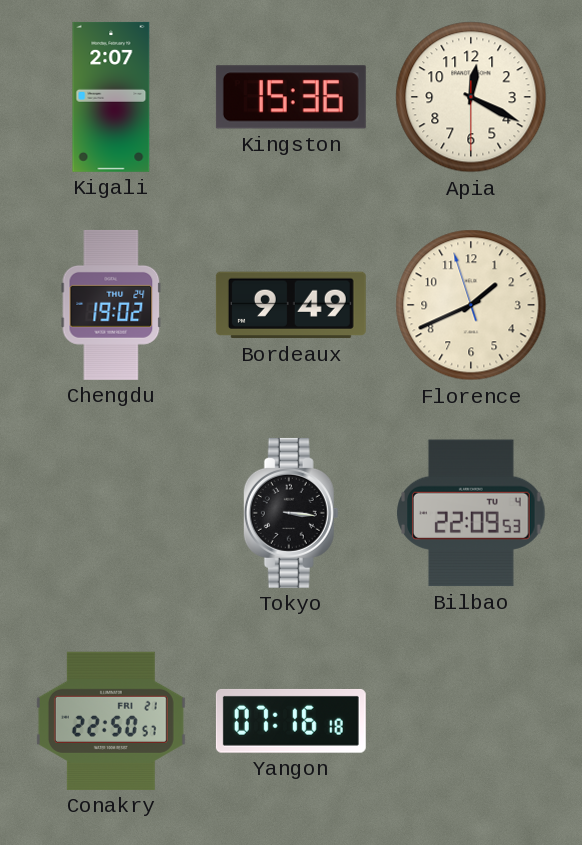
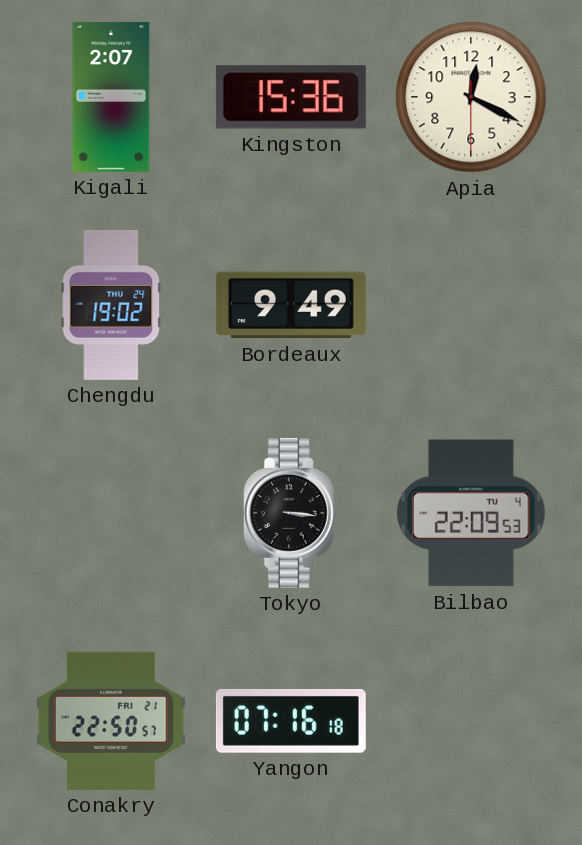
Florence: 1:40 -> none (471, 305)
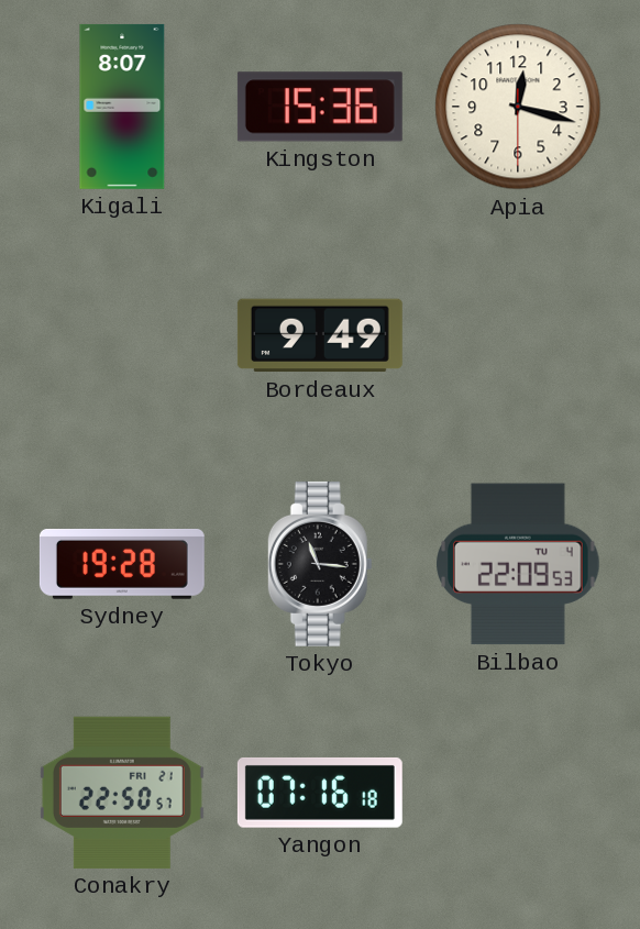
Kigali: 2:07 -> 8:07 (122, 107)
Apia: 12:19 -> 12:17 (518, 107)
Chengdu: 19:02 -> none (111, 305)
Sydney: none -> 19:28 (122, 565)
Tokyo: 3:16 -> 11:16 (320, 564)
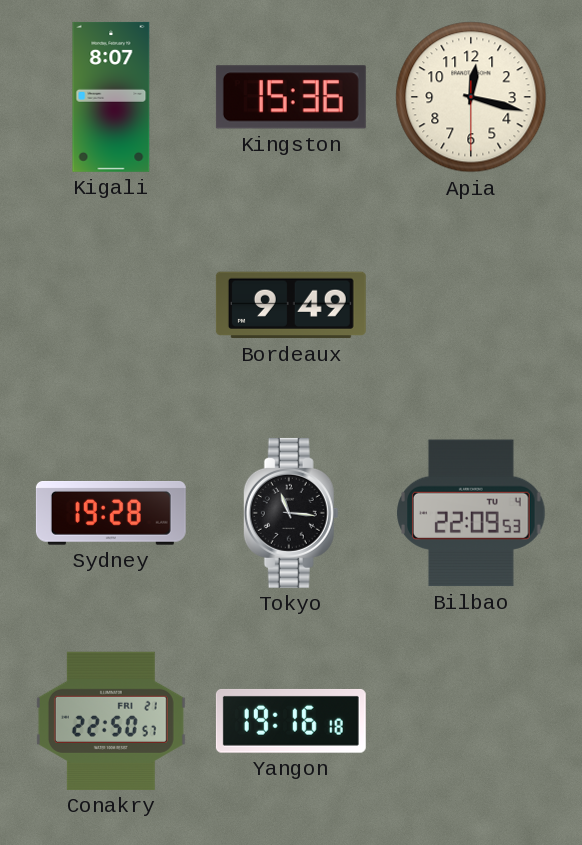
Yangon: 07:16 -> 19:16 (291, 721)
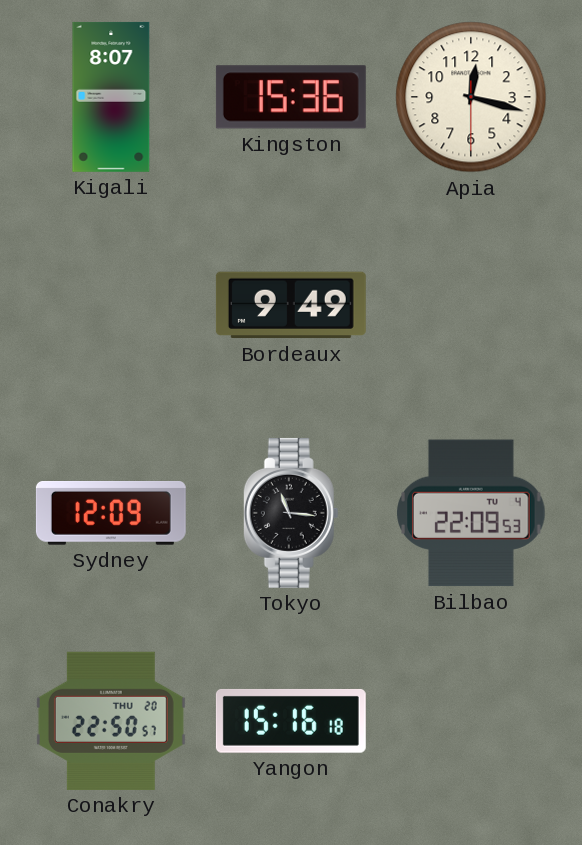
Sydney: 19:28 -> 12:09 (111, 514)
Conakry date: FRI 21 -> THU 20 (111, 721)
Yangon: 19:16 -> 15:16 (291, 721)
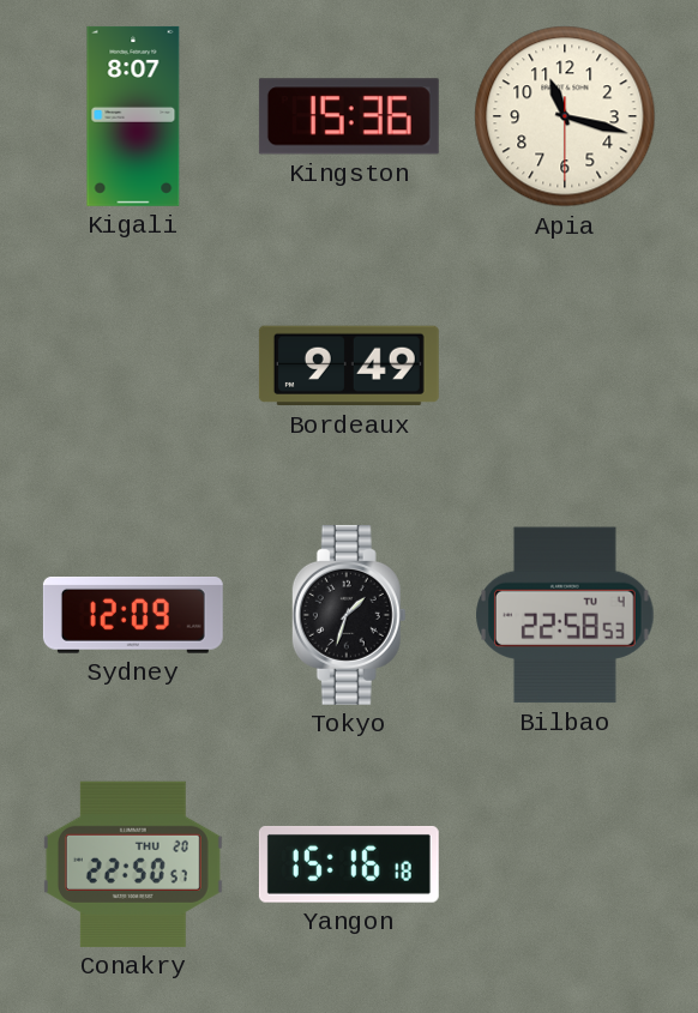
Apia: 12:17 -> 11:17 (565, 116)
Tokyo: 11:16 -> 1:33 (349, 615)
Bilbao: 22:09 -> 22:58 (565, 615)
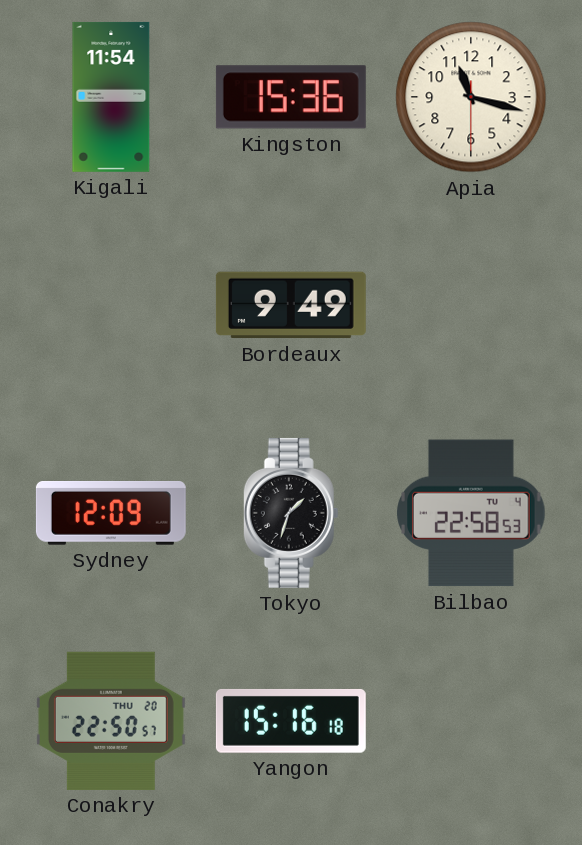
Kigali: 8:07 -> 11:54 (111, 97)
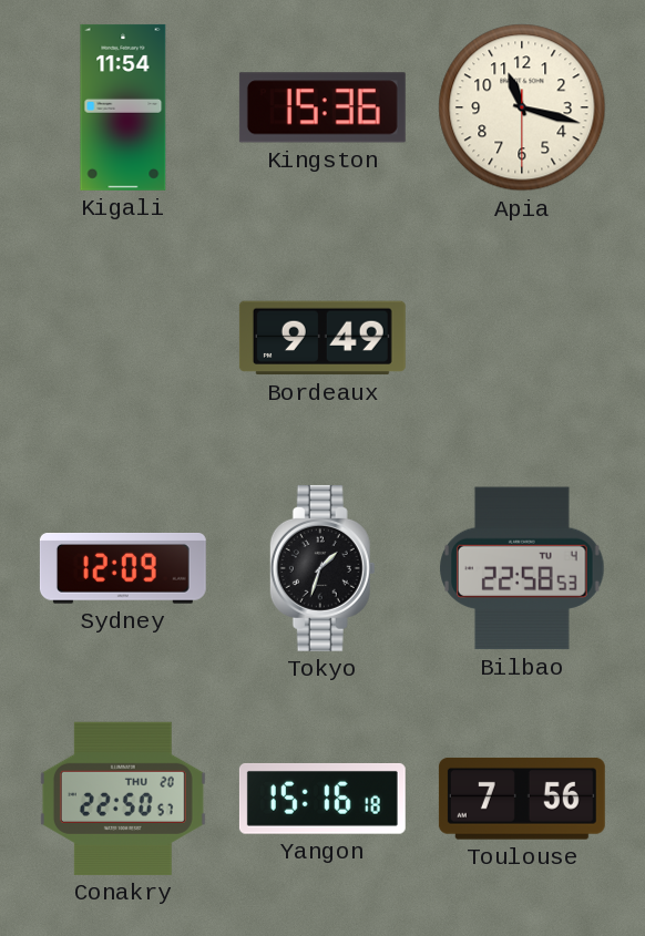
Toulouse: none -> 7:56 (522, 799)
